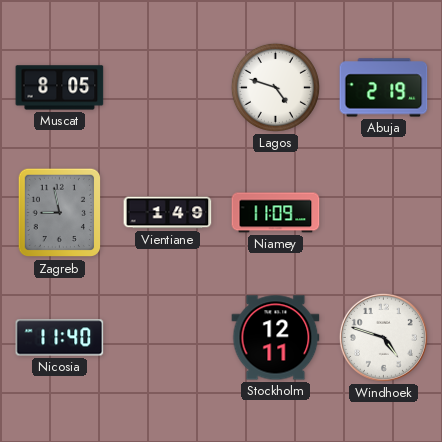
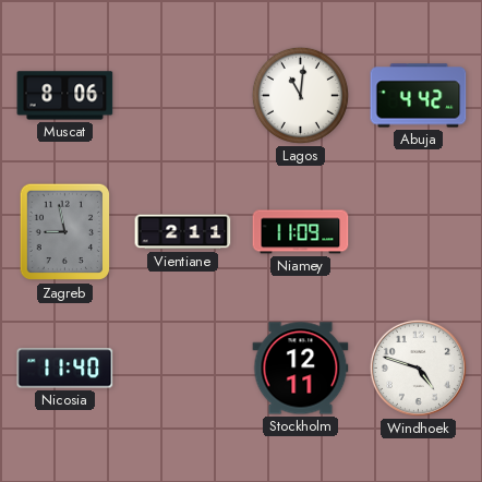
Muscat: 8:05 -> 8:06 (65, 96)
Lagos: 4:48 -> 11:01 (300, 95)
Abuja: 2:19 -> 4:42 (419, 96)
Vientiane: 1:49 -> 2:11 (183, 232)
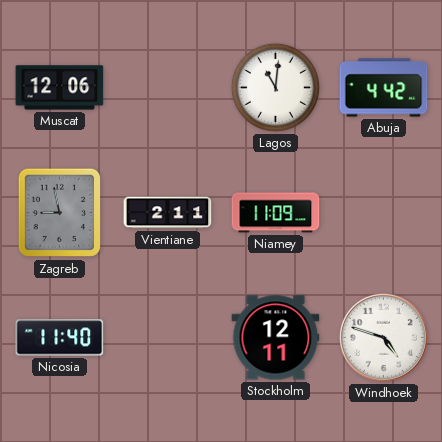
Muscat: 8:06 -> 12:06 (60, 88)
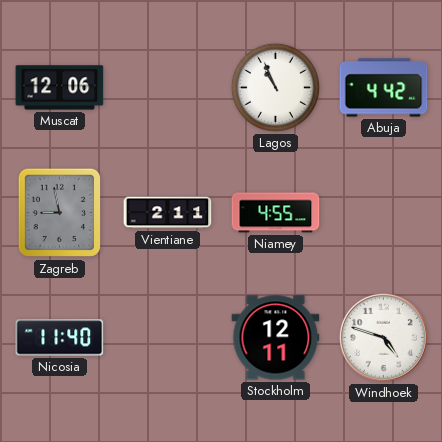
Lagos: 11:01 -> 10:56 (275, 87)
Niamey: 11:09 -> 4:55 (276, 213)
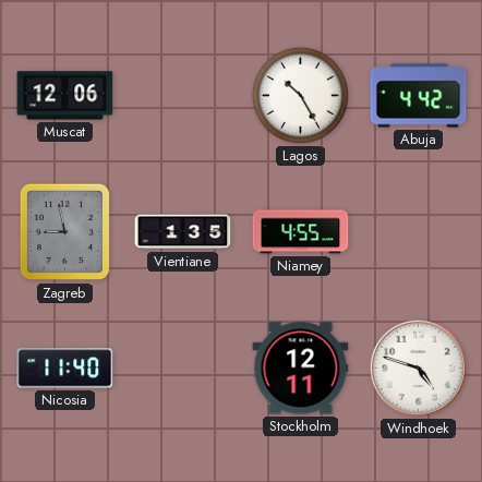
Lagos: 10:56 -> 10:25 (300, 95)
Vientiane: 2:11 -> 1:35 (183, 232)
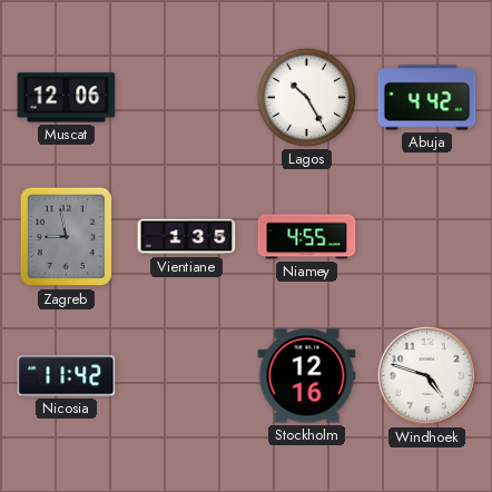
Nicosia: 11:40 -> 11:42 (67, 376)
Stockholm: 12:11 -> 12:16 (307, 376)
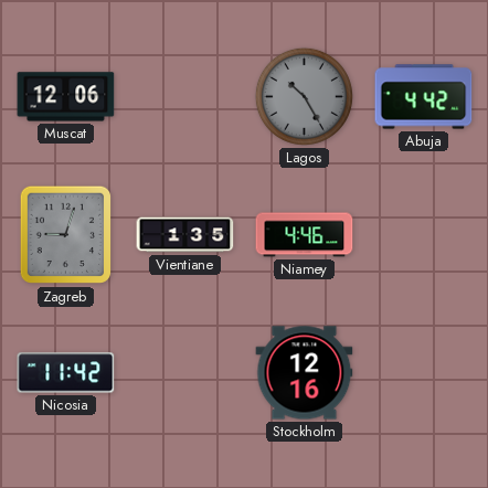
Lagos dial: white -> grey (304, 96)
Zagreb: 8:58 -> 9:03 (65, 235)
Niamey: 4:55 -> 4:46 (305, 235)
Windhoek: 4:48 -> none (426, 375)
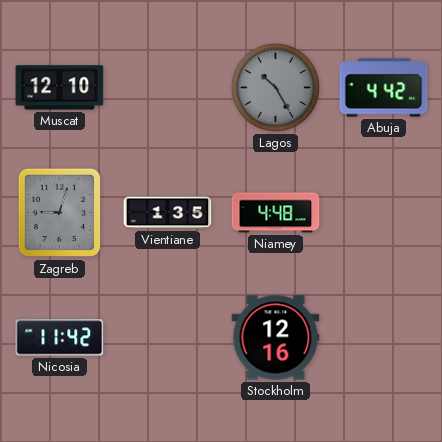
Muscat: 12:06 -> 12:10 (60, 88)
Niamey: 4:46 -> 4:48 (276, 213)
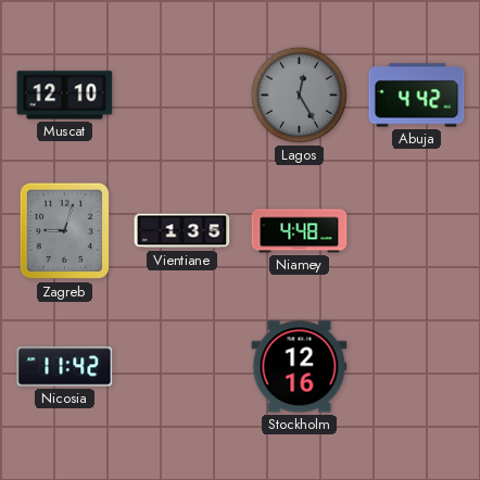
Lagos: 10:25 -> 12:25 (299, 94)
